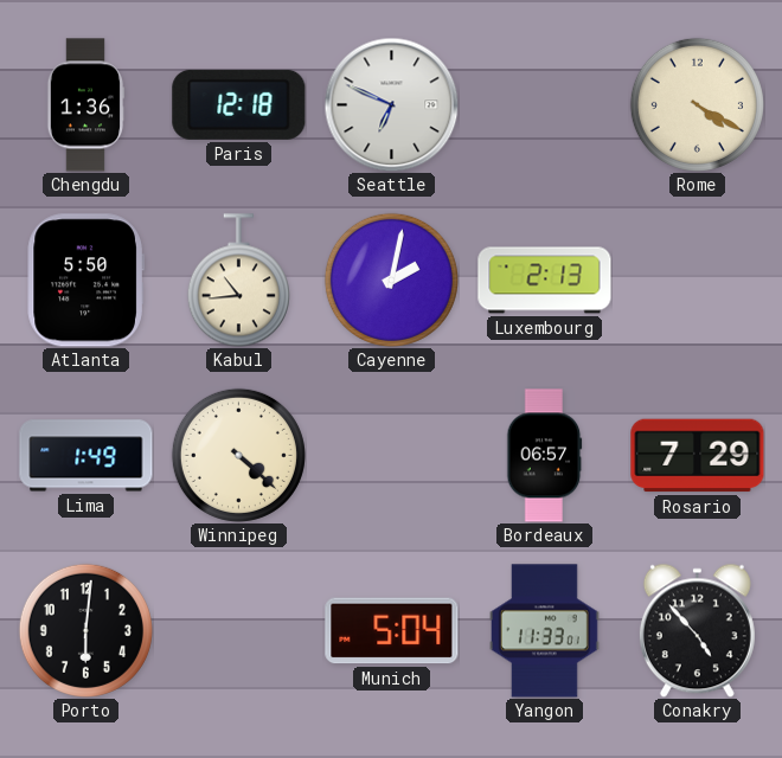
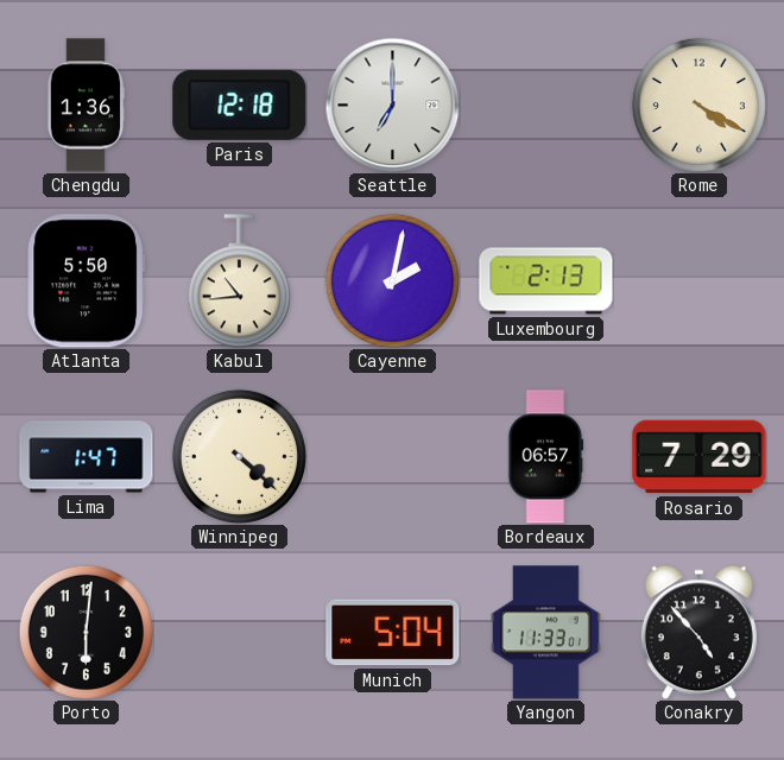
Seattle: 6:49 -> 7:00 (392, 104)
Lima: 1:49 -> 1:47 (87, 457)
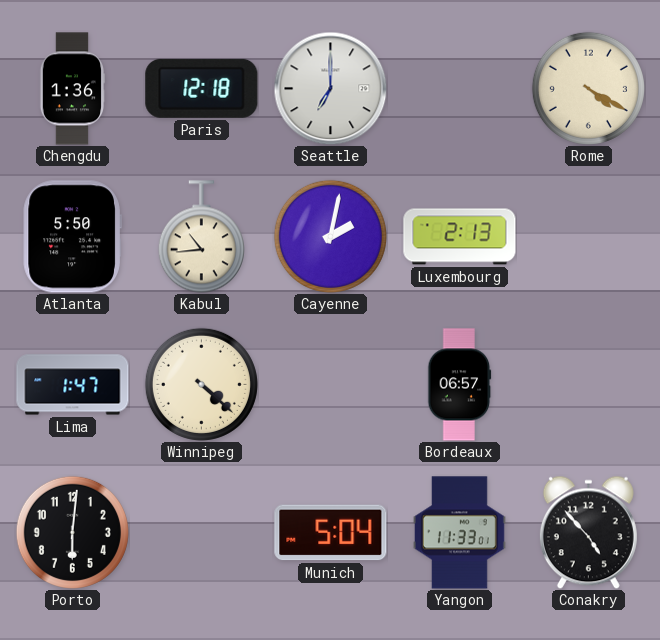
Rosario: 7:29 -> none (700, 457)
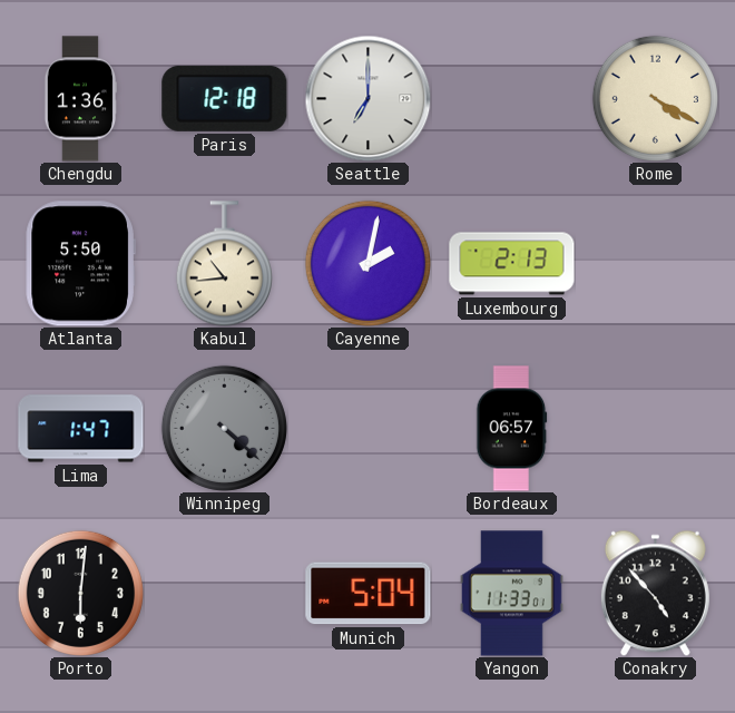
Winnipeg dial: cream -> grey (224, 428)
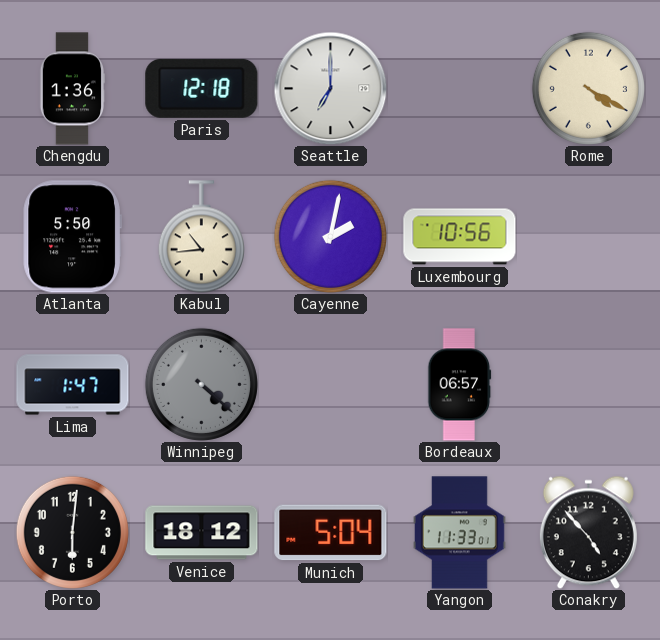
Luxembourg: 2:13 -> 10:56 (460, 237)
Venice: none -> 18:12 (202, 533)
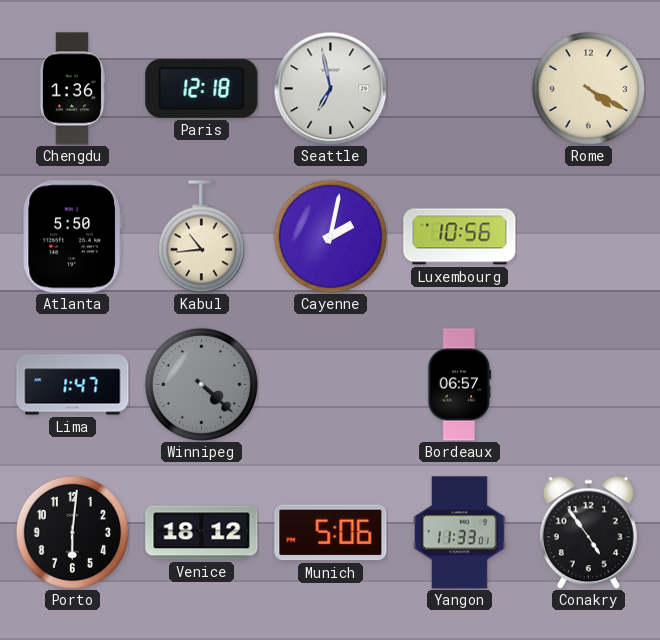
Seattle: 7:00 -> 6:58 (330, 88)
Munich: 5:04 -> 5:06 (331, 533)
Conakry: 4:53 -> 4:54 (588, 532)
